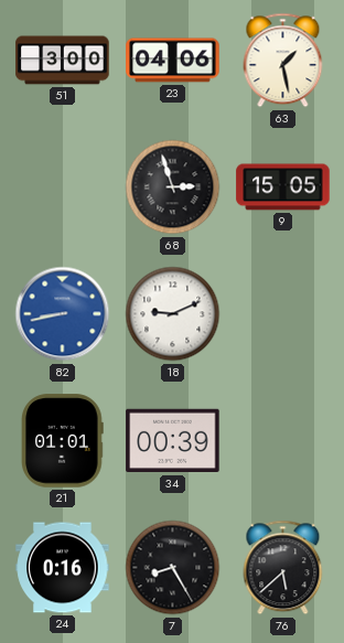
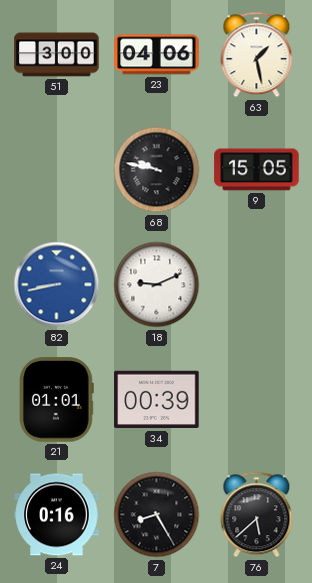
68: 2:57 -> 9:47 (157, 170)
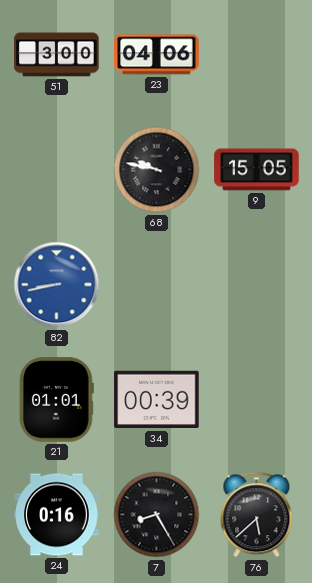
63: 1:28 -> none (257, 55)
18: 9:11 -> none (157, 285)
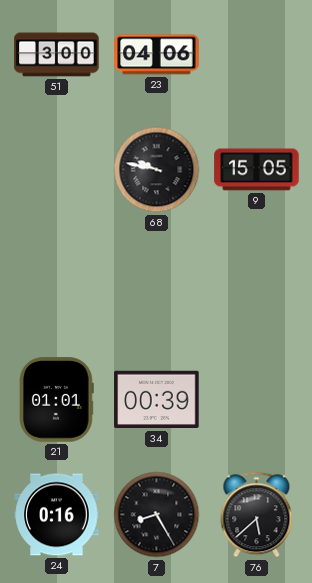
82: 8:43 -> none (57, 285)
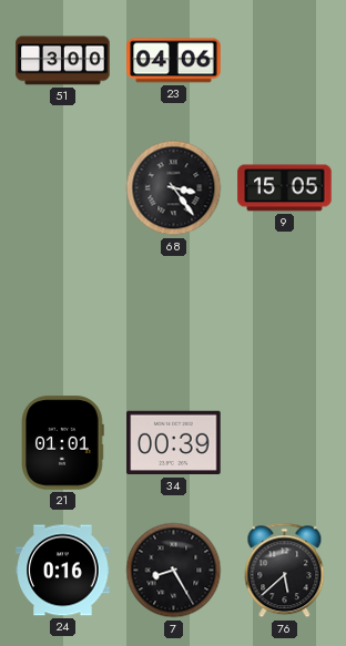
68: 9:47 -> 3:24 (174, 188)
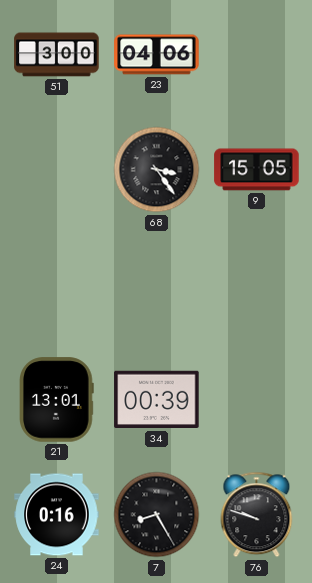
21: 01:01 -> 13:01 (57, 400)
76: 5:38 -> 9:48 (257, 515)
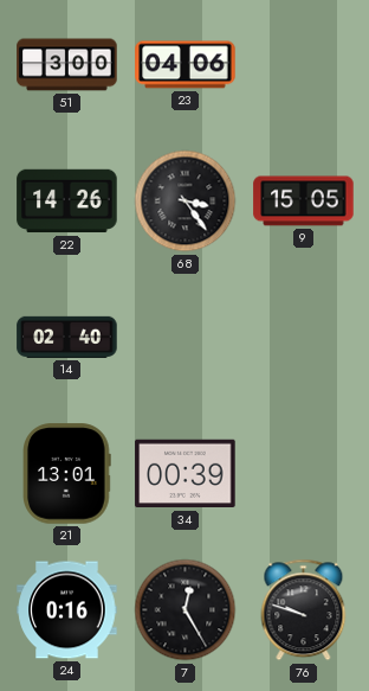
22: none -> 14:26 (67, 201)
14: none -> 02:40 (67, 337)
7: 8:25 -> 12:25 (186, 610)
